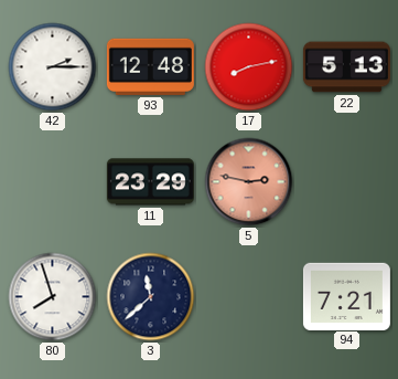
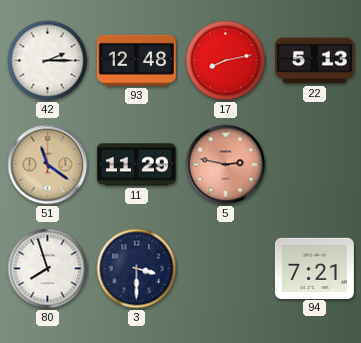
51: none -> 11:21 (48, 165)
11: 23:29 -> 11:29 (136, 165)
3: 11:38 -> 3:30 (137, 269)
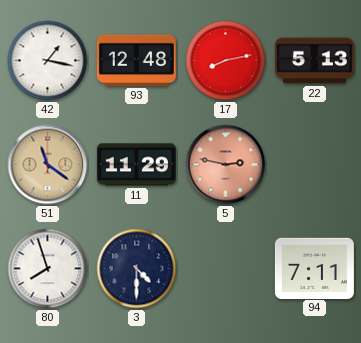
42: 2:15 -> 1:17 (48, 61)
3: 3:30 -> 4:30 (137, 269)
94: 7:21 -> 7:11 (314, 268)
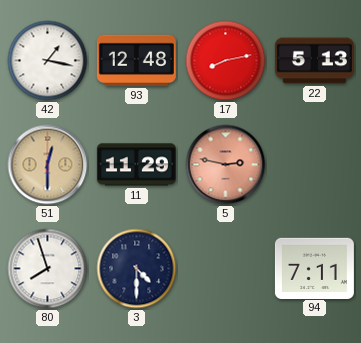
51: 11:21 -> 12:30 (48, 165)
